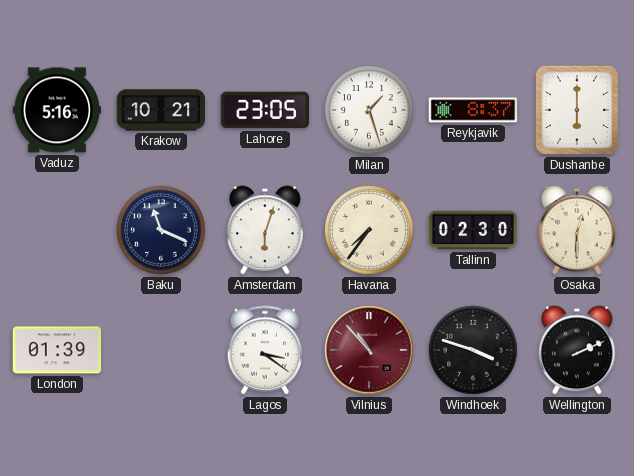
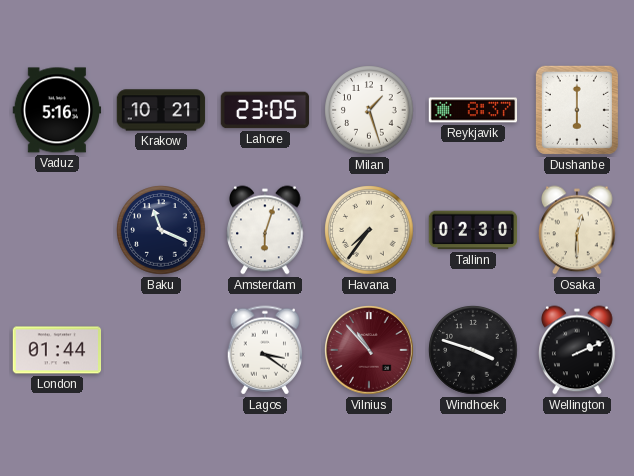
London: 01:39 -> 01:44 (57, 350)
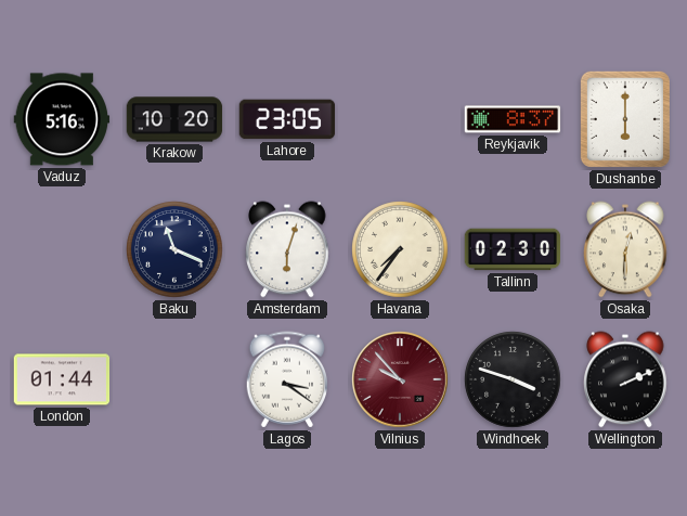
Krakow: 10:21 -> 10:20 (174, 119)
Milan: 1:27 -> none (369, 110)
Vilnius: 10:53 -> 9:53 (400, 379)
